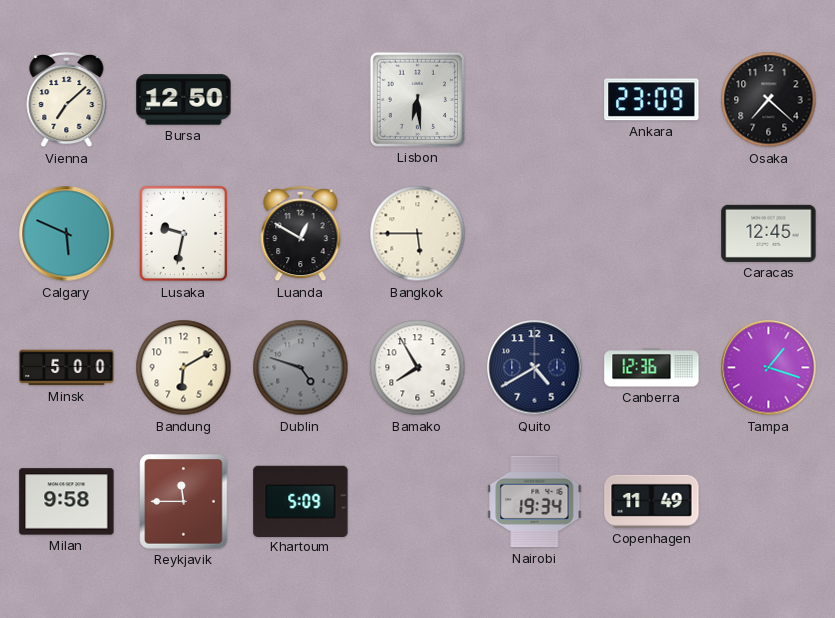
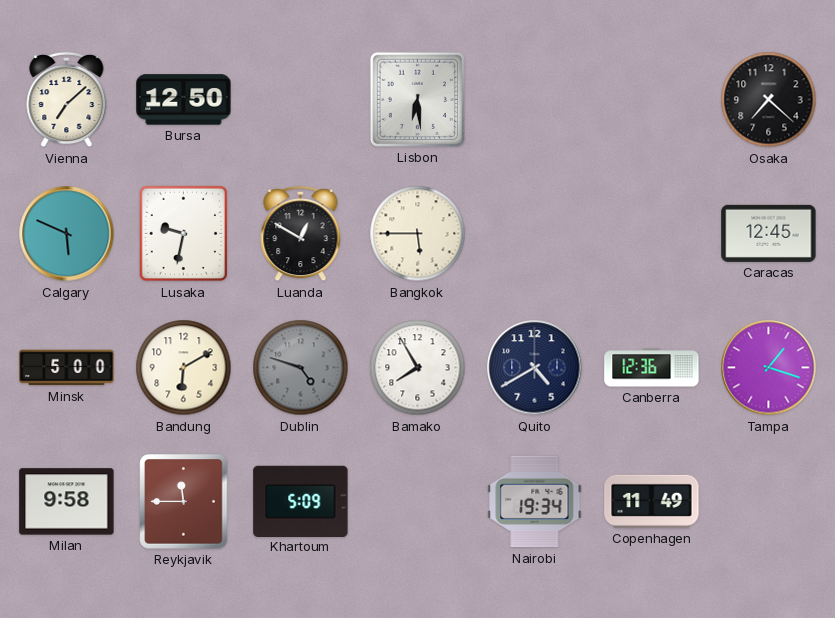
Ankara: 23:09 -> none (652, 100)
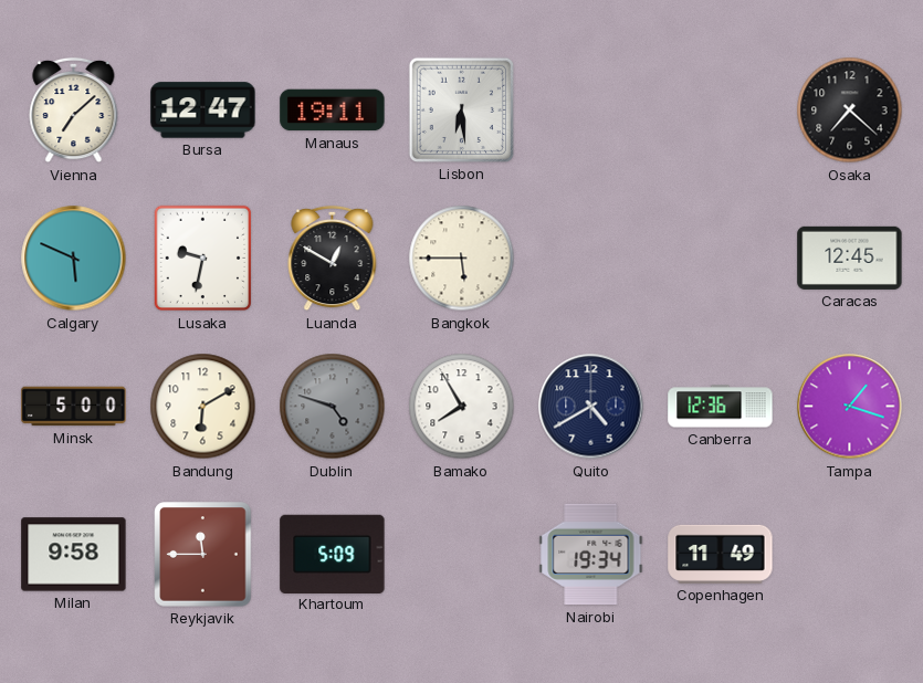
Bursa: 12:50 -> 12:47 (203, 111)
Manaus: none -> 19:11 (333, 111)
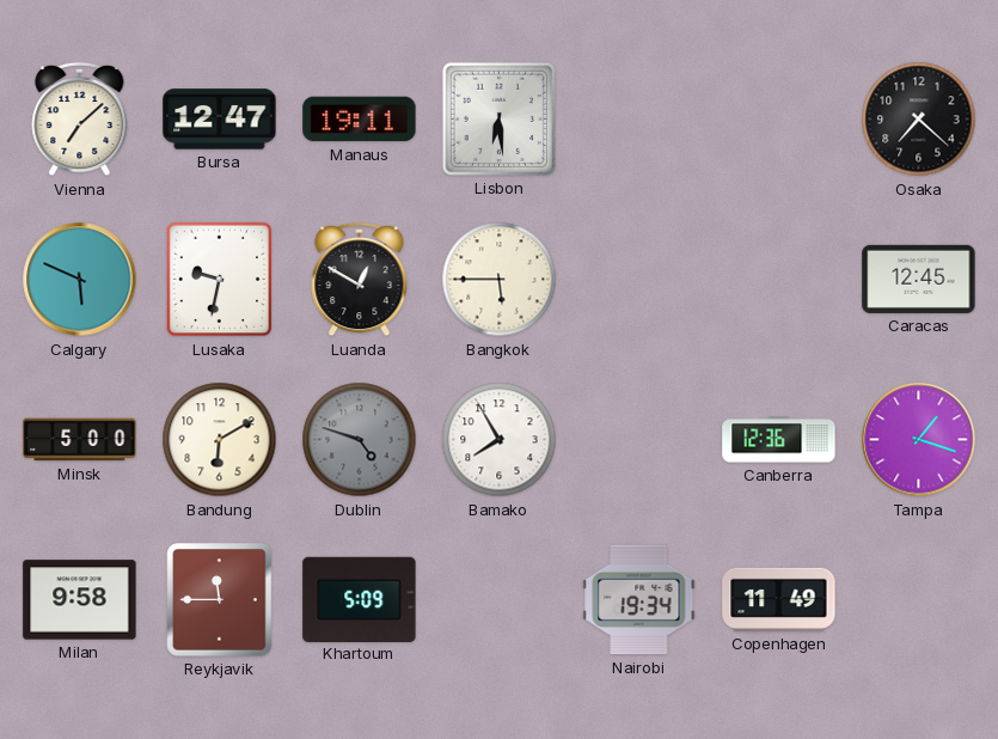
Quito: 4:40 -> none (591, 407)
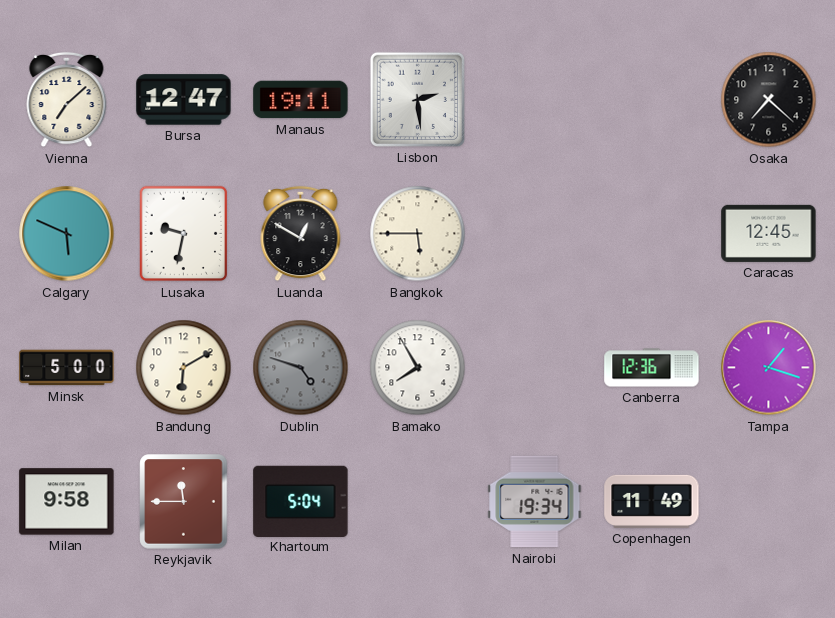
Lisbon: 6:29 -> 2:29 (417, 99)
Khartoum: 5:09 -> 5:04 (301, 501)
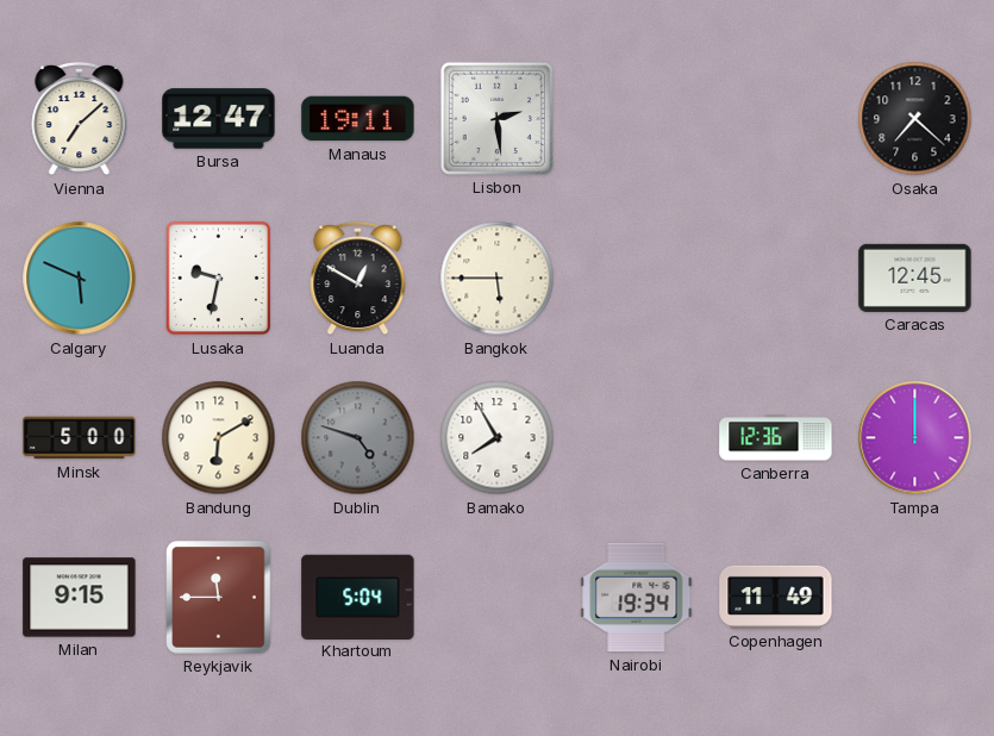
Tampa: 1:18 -> 12:00 (915, 438)
Milan: 9:58 -> 9:15 (80, 598)
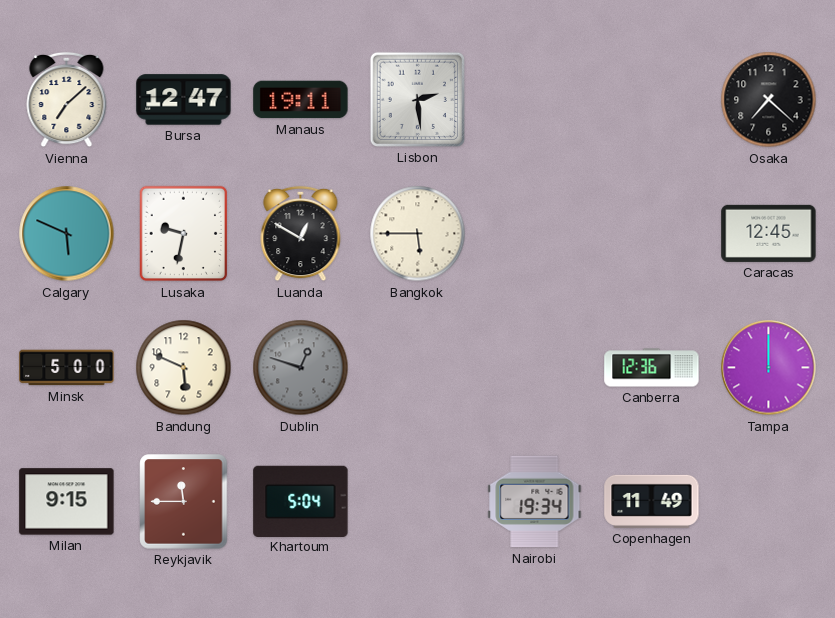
Bandung: 6:10 -> 5:49 (184, 368)
Dublin: 4:48 -> 12:48 (301, 368)
Bamako: 7:55 -> none (498, 438)
